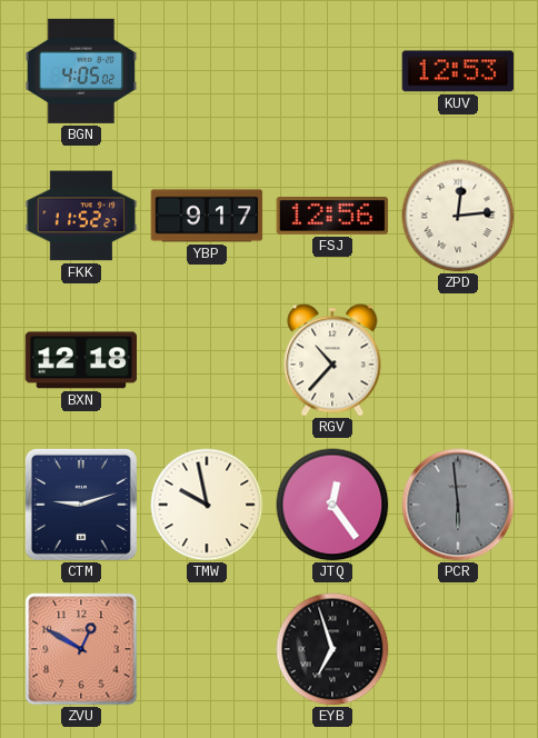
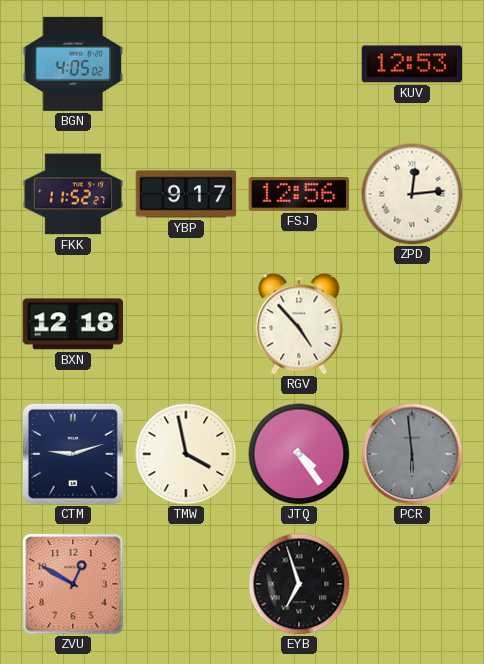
RGV: 10:37 -> 4:53 (299, 324)
TMW: 9:58 -> 3:58 (186, 454)
JTQ: 12:24 -> 4:24 (299, 454)
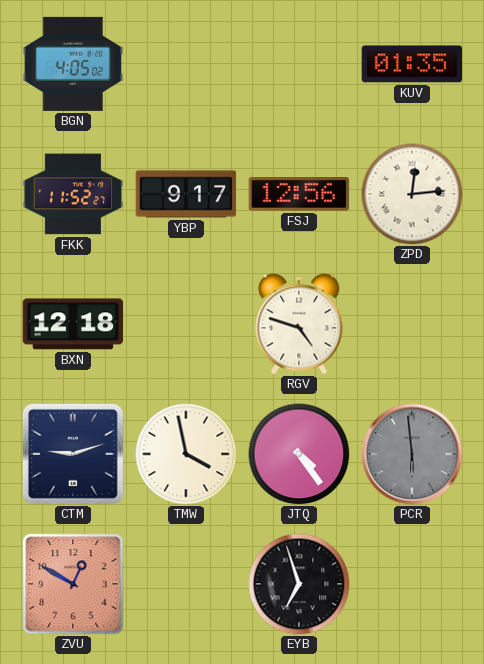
KUV: 12:53 -> 01:35 (412, 64)
RGV: 4:53 -> 4:48 (299, 324)
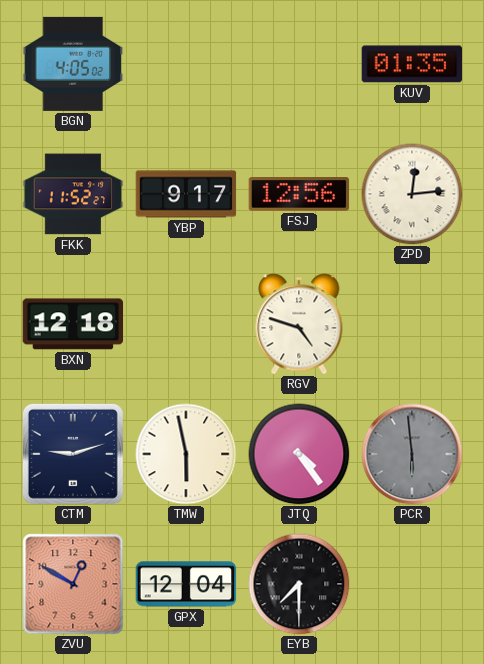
TMW: 3:58 -> 5:58 (186, 454)
GPX: none -> 12:04 (186, 584)
EYB: 6:57 -> 7:30 (299, 584)
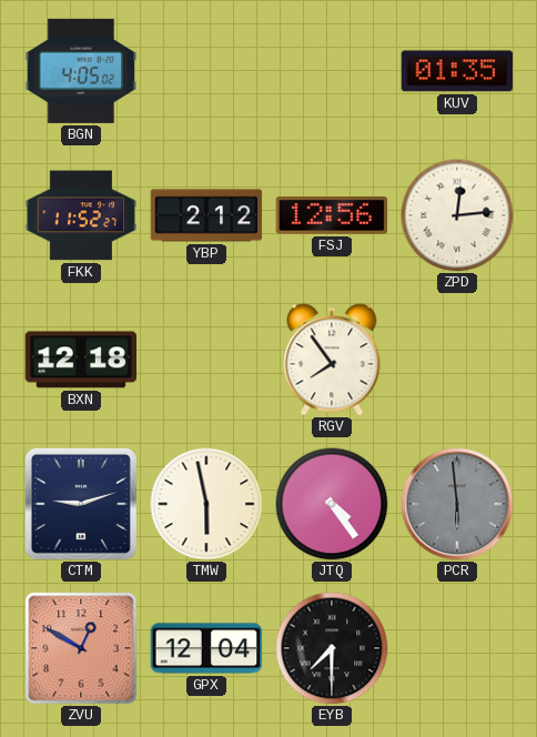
YBP: 9:17 -> 2:12 (206, 215)
RGV: 4:48 -> 7:54 (332, 360)
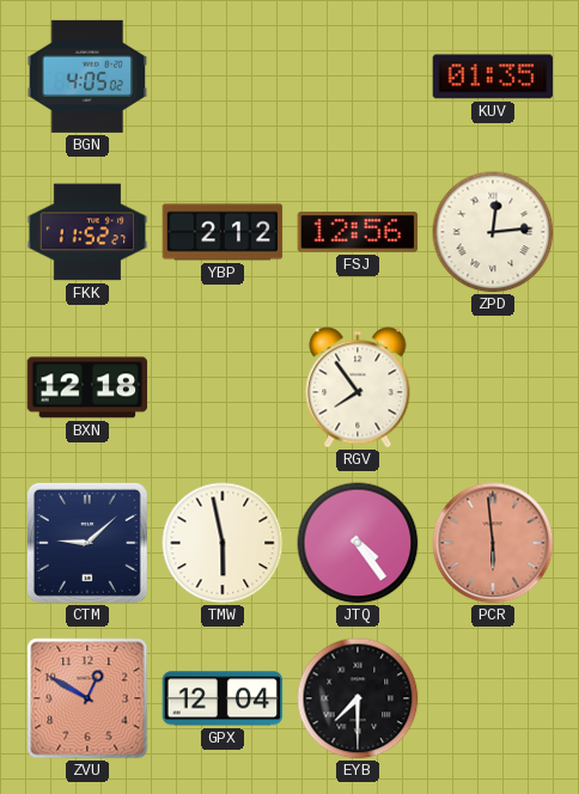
CTM: 9:12 -> 9:08 (87, 543)
PCR dial: grey -> salmon (493, 543)
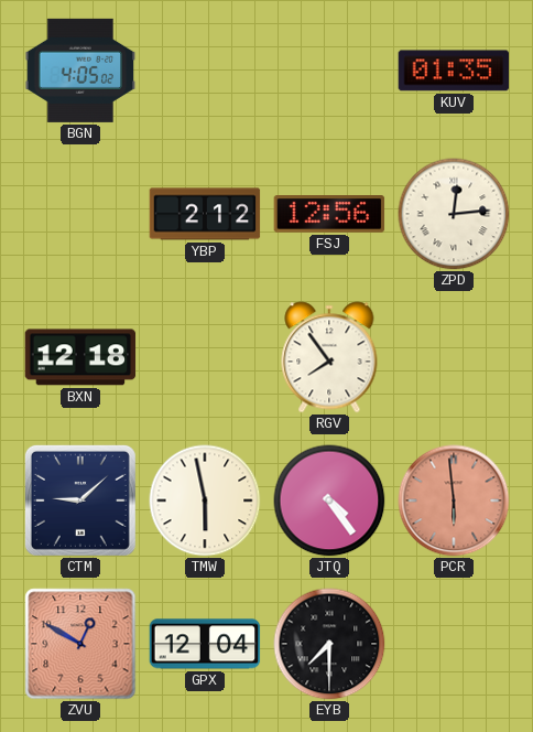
FKK: 11:52 -> none (87, 232)
